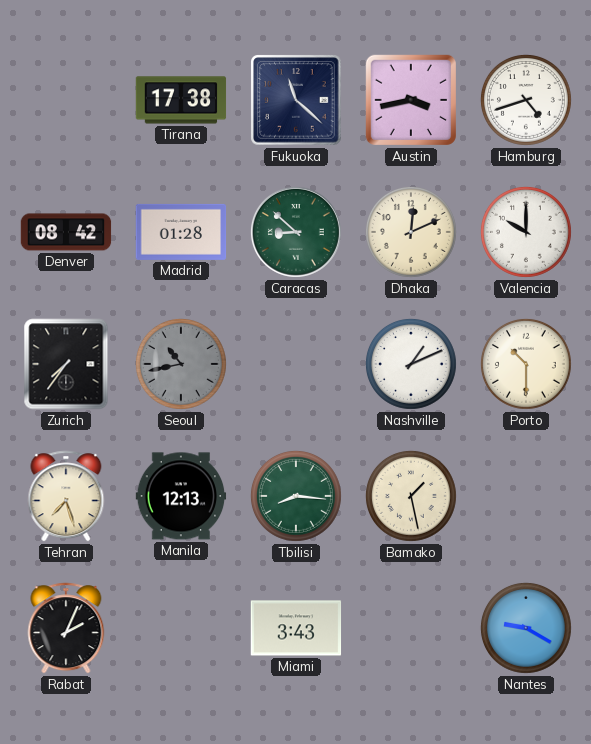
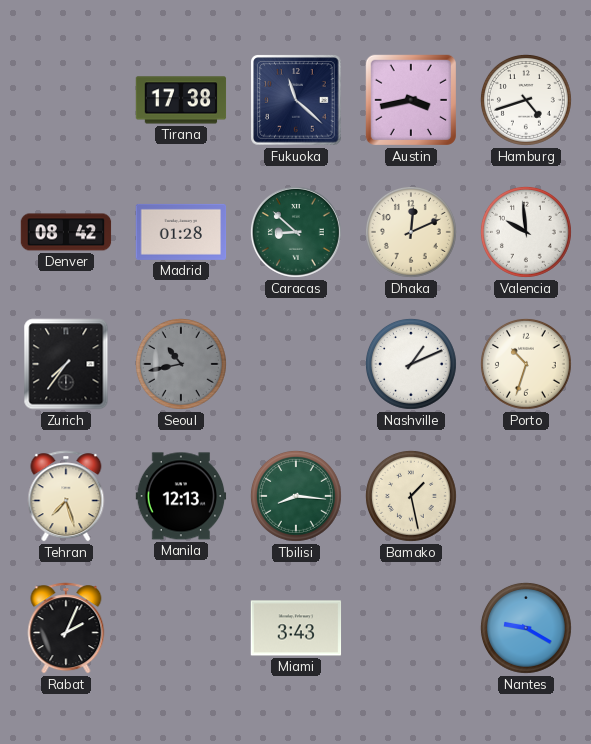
Valencia: 10:00 -> 9:59 (526, 232)
Porto: 10:30 -> 10:33 (526, 364)
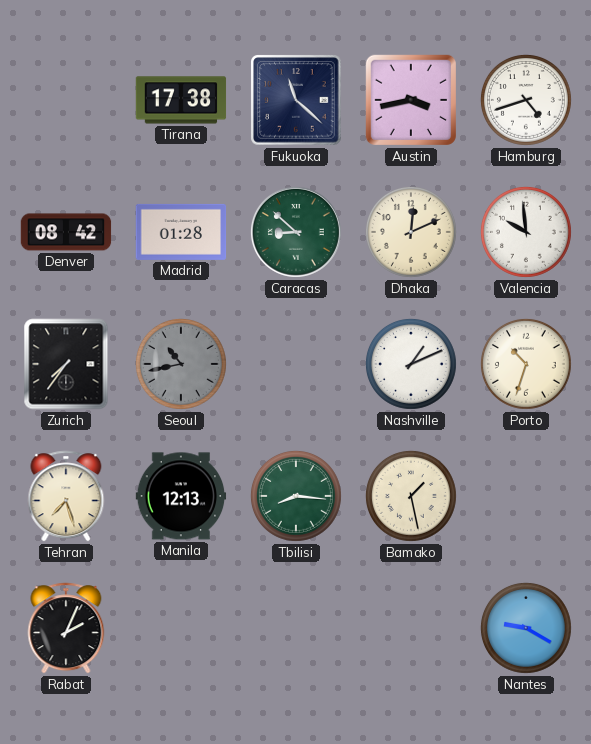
Miami: 3:43 -> none (296, 628)
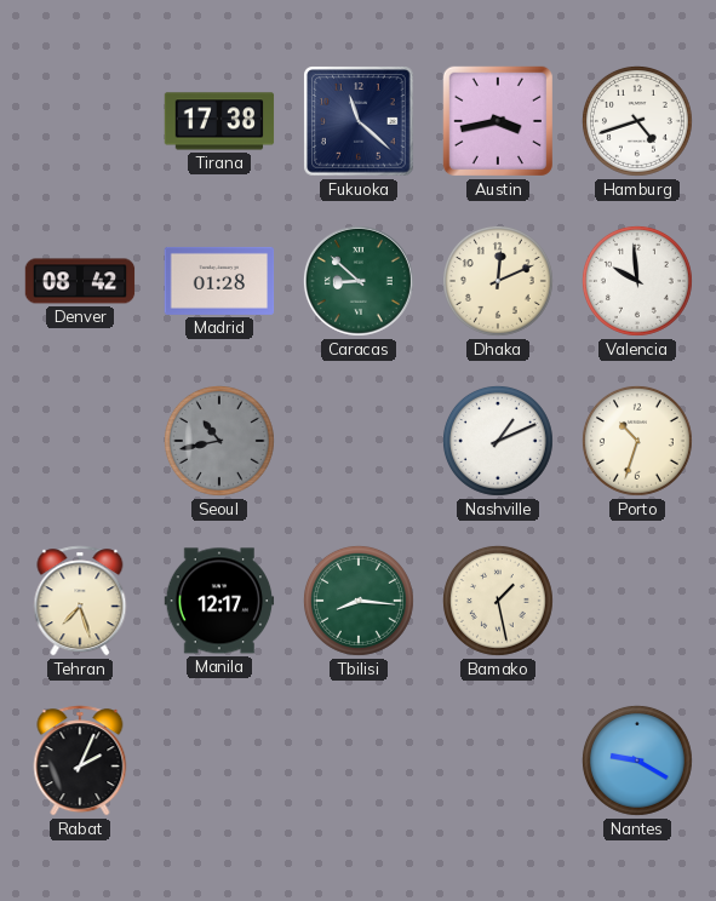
Zurich: 7:36 -> none (66, 364)
Manila: 12:13 -> 12:17 (219, 601)
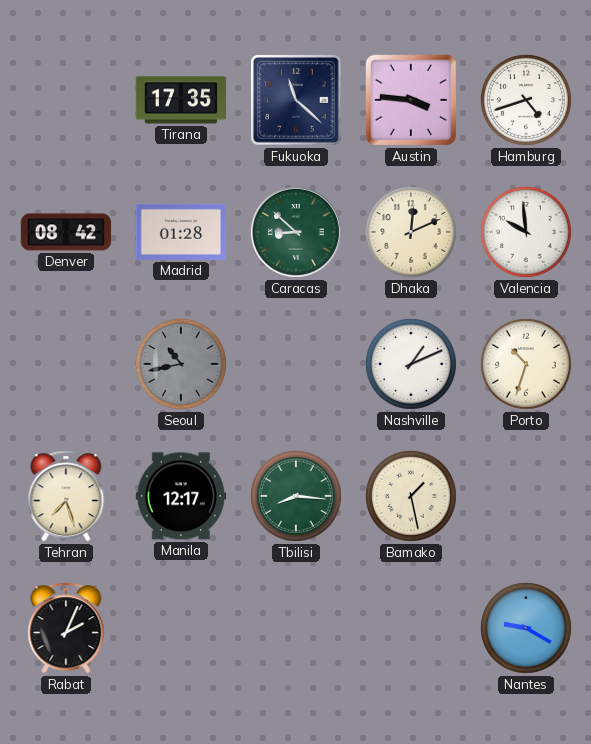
Tirana: 17:38 -> 17:35 (181, 100)
Austin: 3:43 -> 3:46 (411, 100)
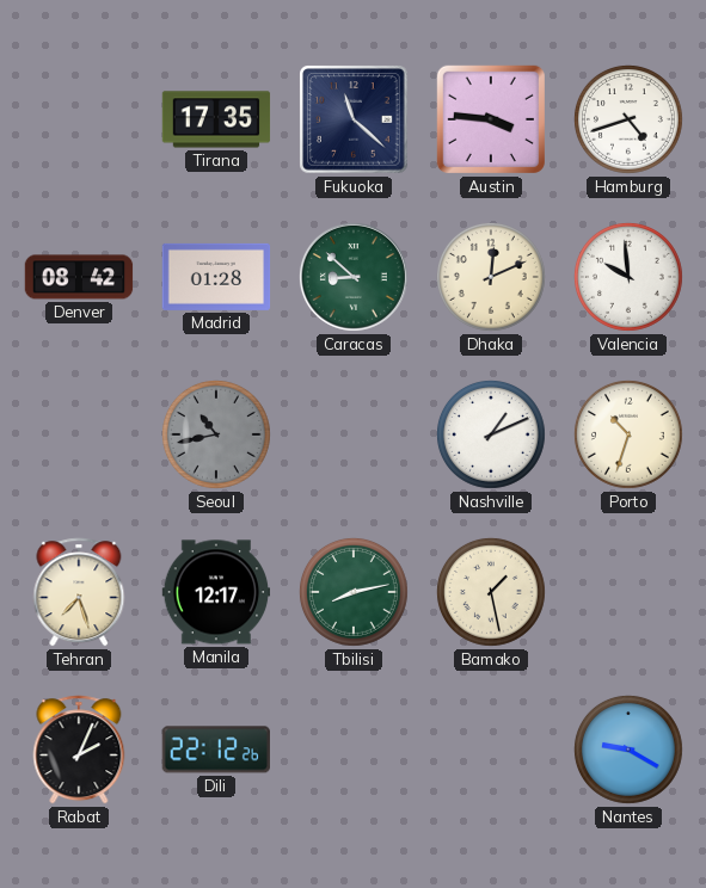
Tbilisi: 8:16 -> 8:13 (354, 592)
Dili: none -> 22:12 (216, 750)
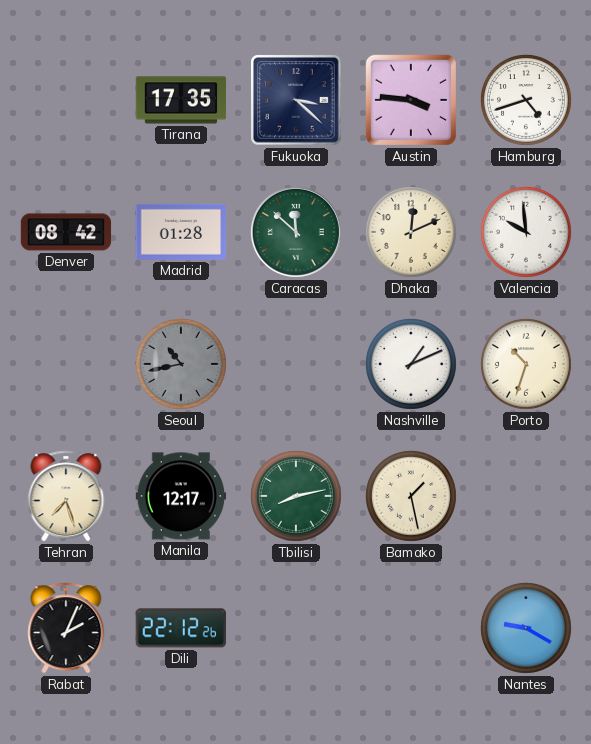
Fukuoka: 11:22 -> 3:22 (296, 100)
Caracas: 8:52 -> 11:52 (296, 232)
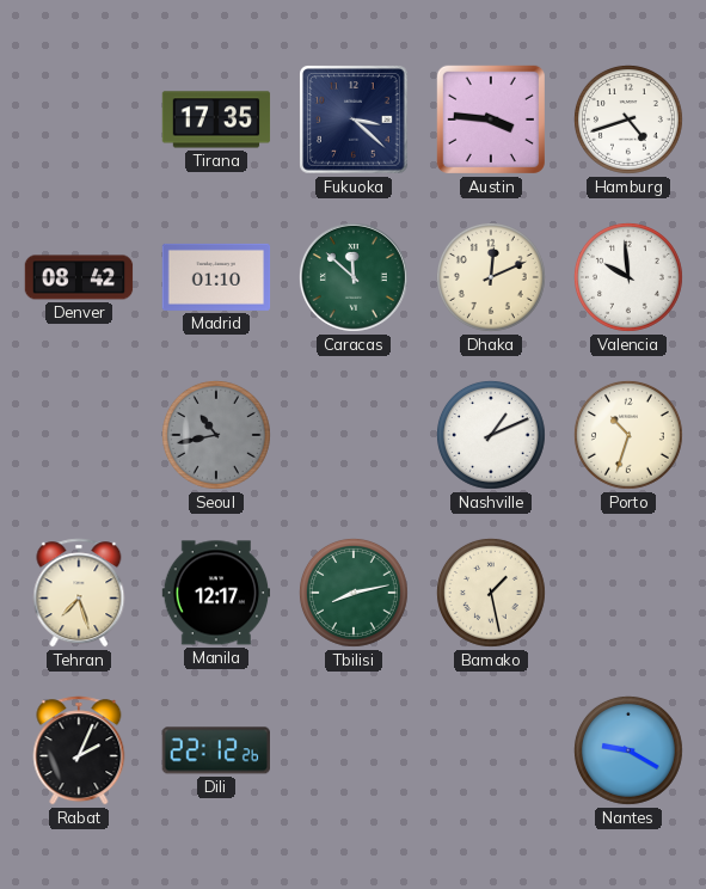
Madrid: 01:28 -> 01:10 (216, 277)
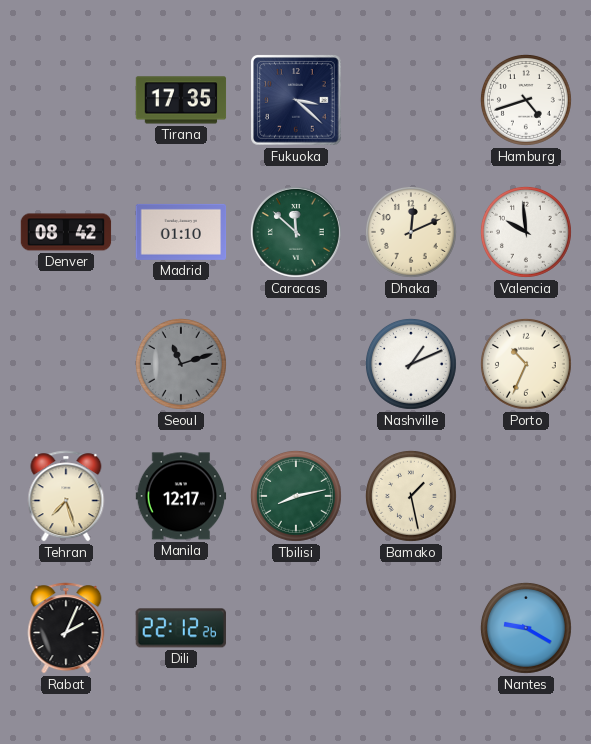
Austin: 3:46 -> none (491, 119)
Seoul: 10:43 -> 11:12 (181, 364)
Porto: 10:33 -> 10:34 (526, 364)
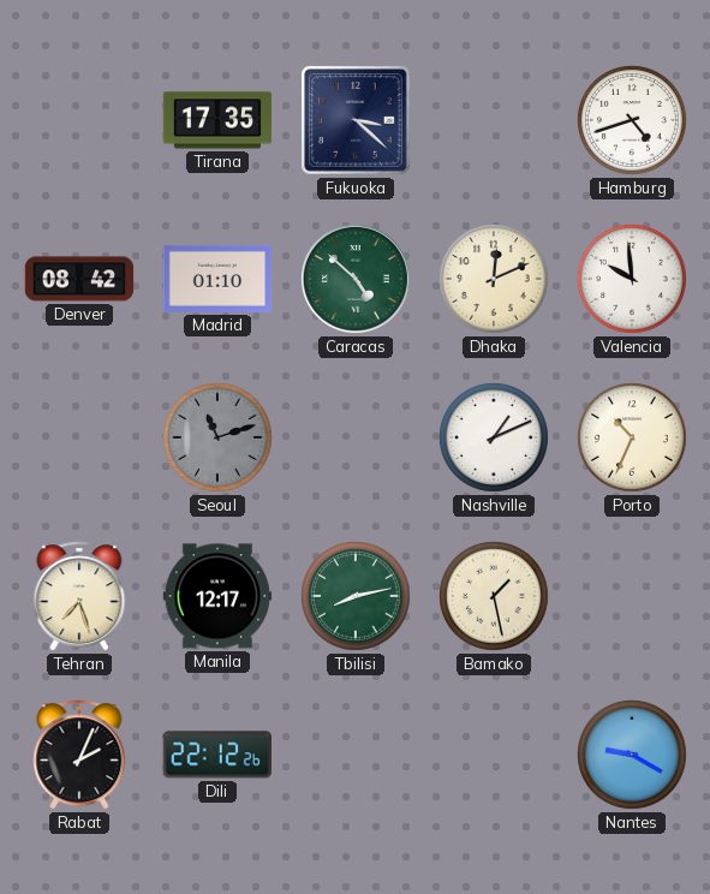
Caracas: 11:52 -> 4:52 (356, 279)
